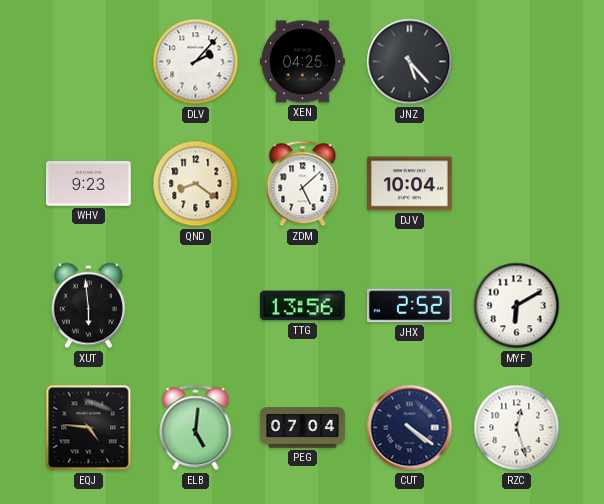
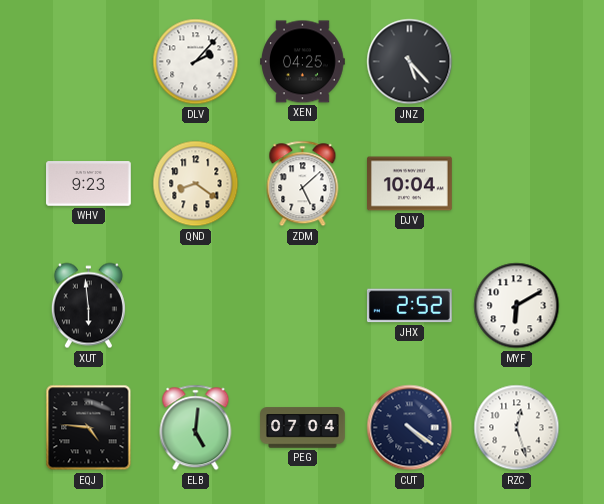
TTG: 13:56 -> none (302, 306)
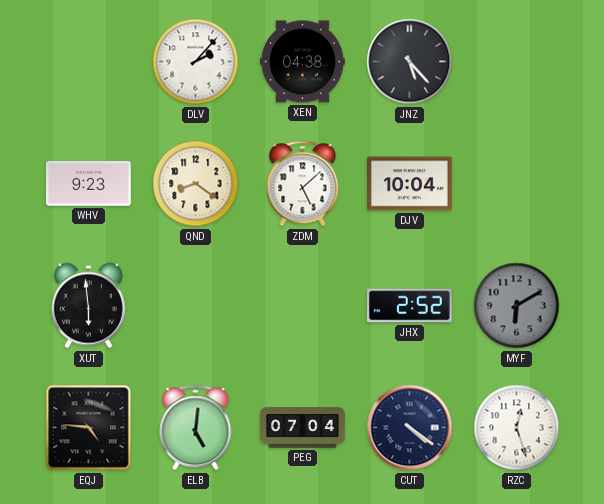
XEN: 04:25 -> 04:38 (303, 62)
MYF dial: white -> grey (517, 306)
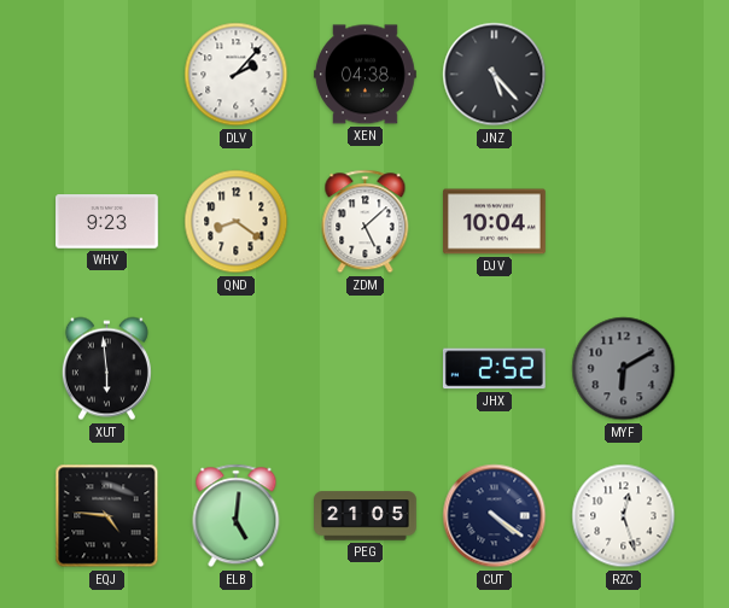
PEG: 07:04 -> 21:05 (366, 516)
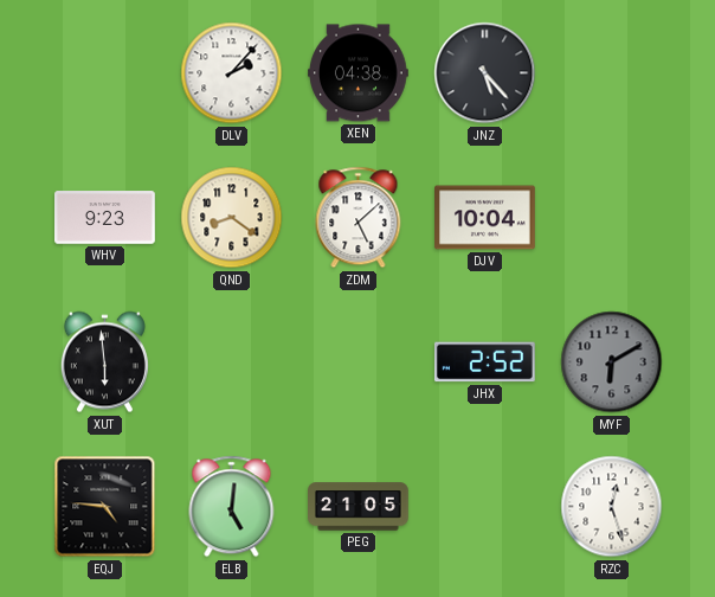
CUT: 4:21 -> none (495, 516)
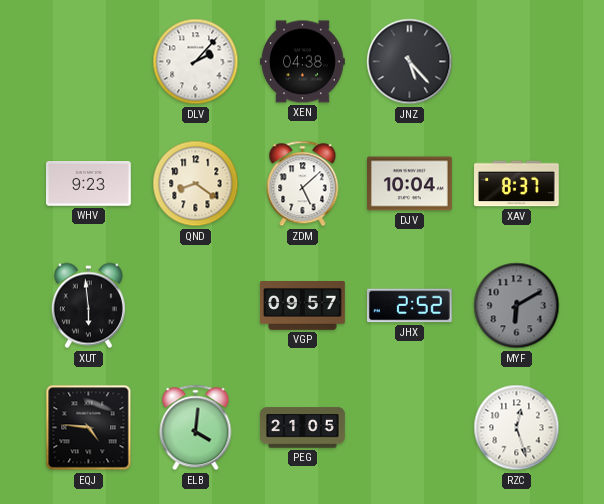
XAV: none -> 8:37 (517, 184)
VGP: none -> 09:57 (303, 306)
ELB: 5:01 -> 4:01 (196, 428)
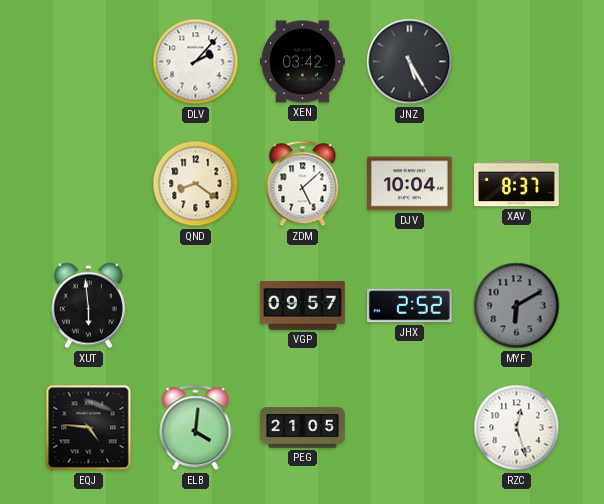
XEN: 04:38 -> 03:42 (303, 62)
JNZ: 5:23 -> 5:25 (410, 62)
WHV: 9:23 -> none (89, 184)
